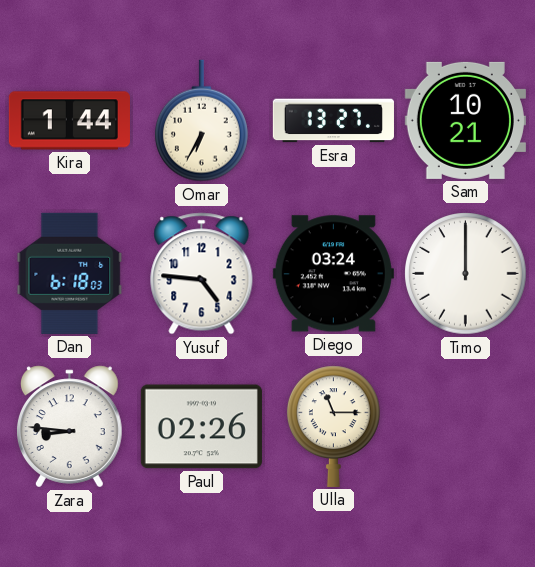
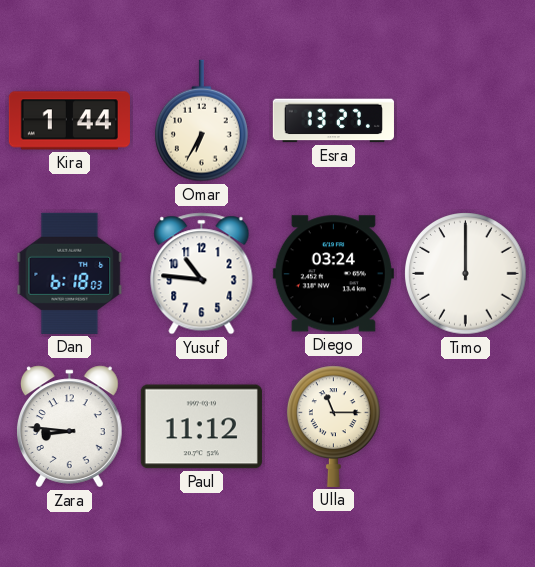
Sam: 10:21 -> none (465, 120)
Yusuf: 4:46 -> 10:46 (202, 274)
Paul: 02:26 -> 11:12 (201, 427)
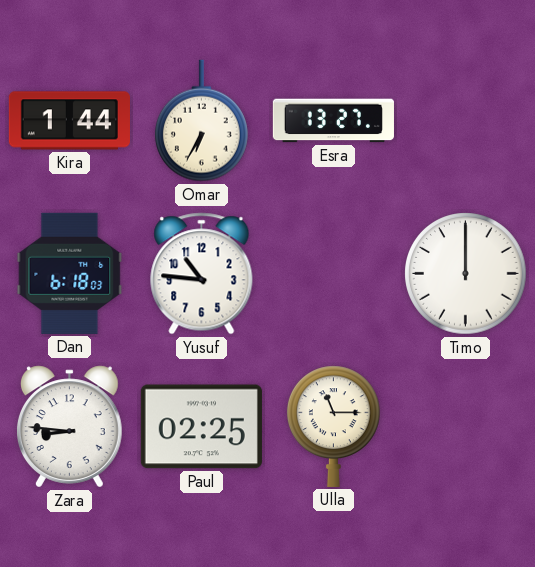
Diego: 03:24 -> none (333, 274)
Paul: 11:12 -> 02:25 (201, 427)
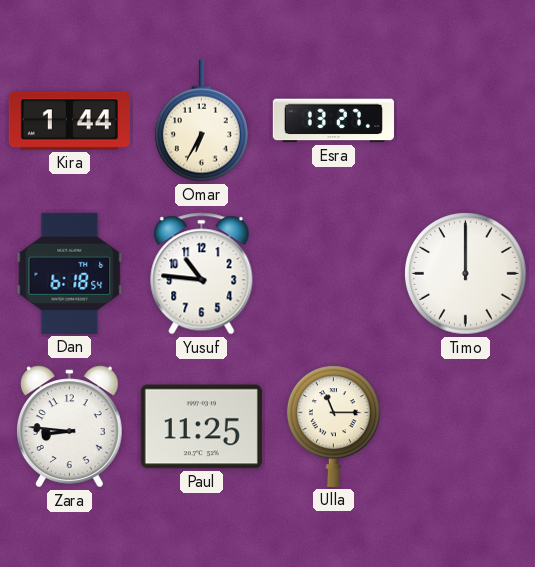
Dan: 6:18:03 -> 6:18:54 (70, 273)
Paul: 02:25 -> 11:25 (201, 427)
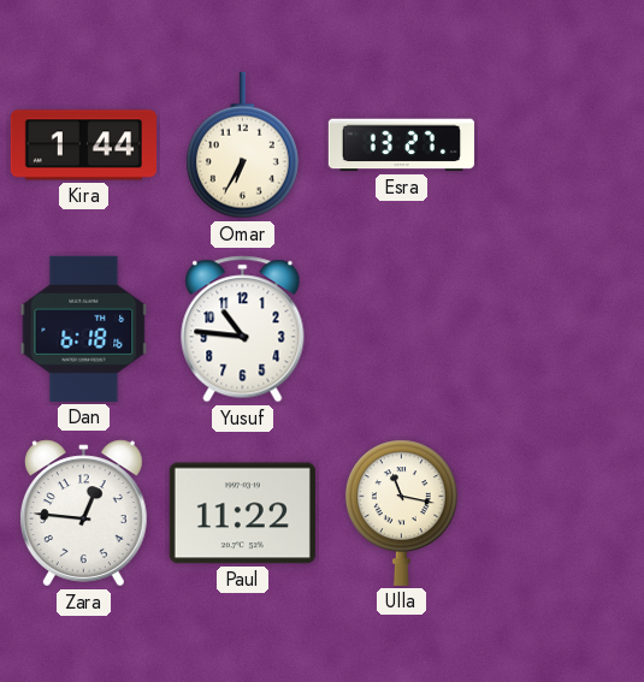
Dan: 6:18:54 -> 6:18:16 (84, 328)
Timo: 12:00 -> none (466, 274)
Zara: 8:46 -> 12:46 (83, 514)
Paul: 11:25 -> 11:22 (242, 514)
Ulla: 11:15 -> 11:17 (402, 512)
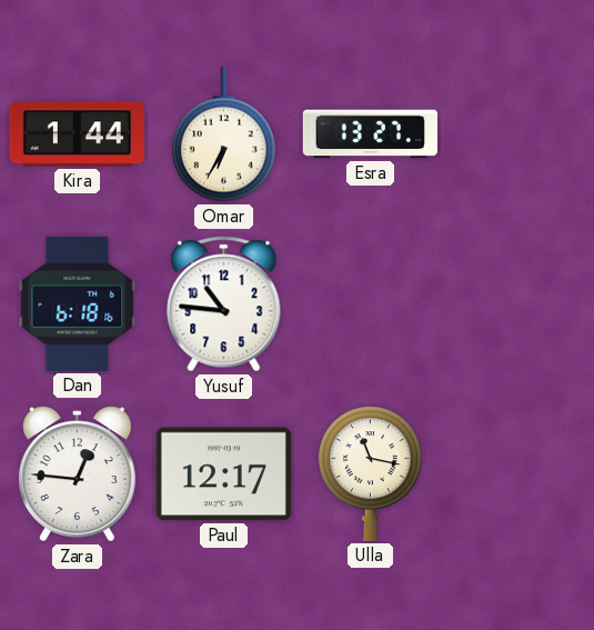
Paul: 11:22 -> 12:17 (223, 474)
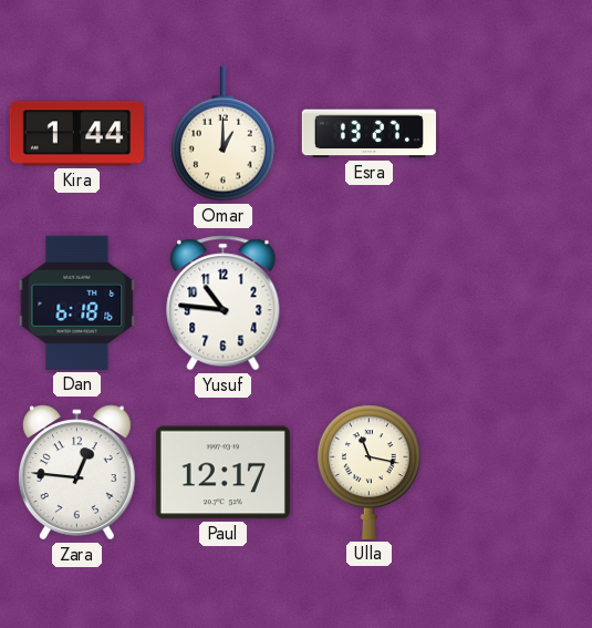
Omar: 6:35 -> 1:00 (224, 134)
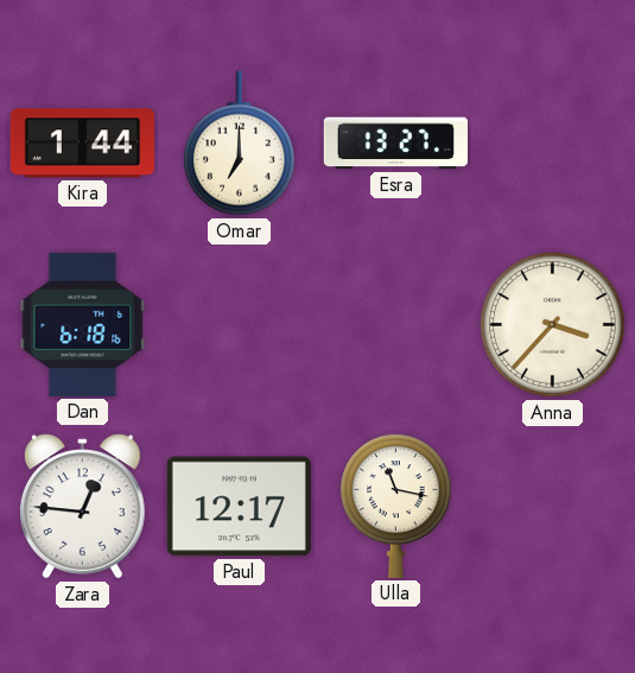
Omar: 1:00 -> 7:00 (240, 144)
Yusuf: 10:46 -> none (224, 303)
Anna: none -> 3:37 (553, 325)
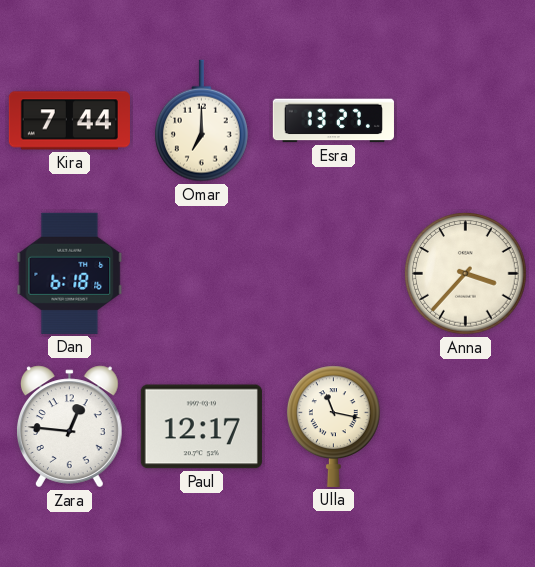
Kira: 1:44 -> 7:44 (69, 121)
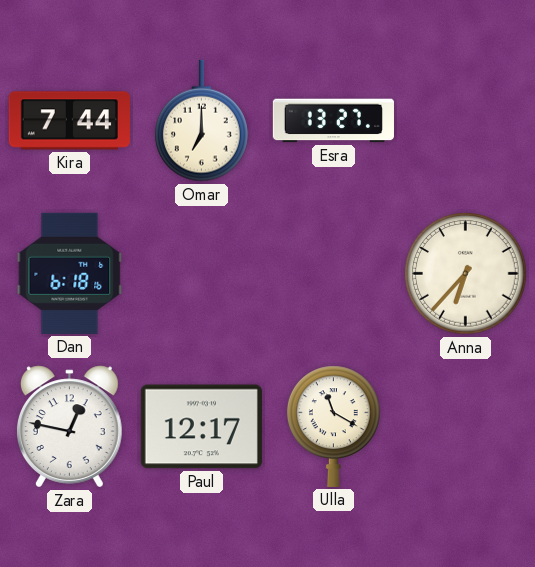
Anna: 3:37 -> 6:37 (466, 274)
Zara: 12:46 -> 12:47 (69, 427)
Ulla: 11:17 -> 11:20 (334, 426)
